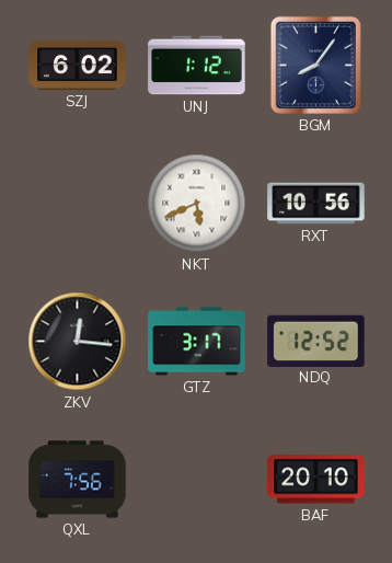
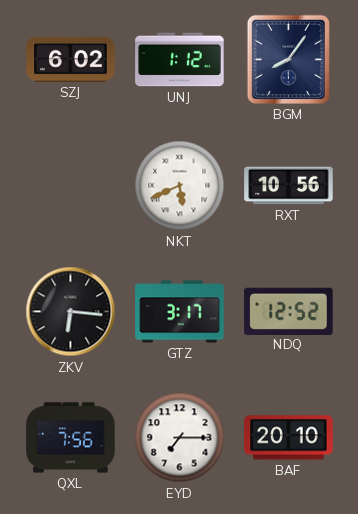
ZKV: 12:16 -> 6:16 (71, 312)
EYD: none -> 7:15 (180, 438)
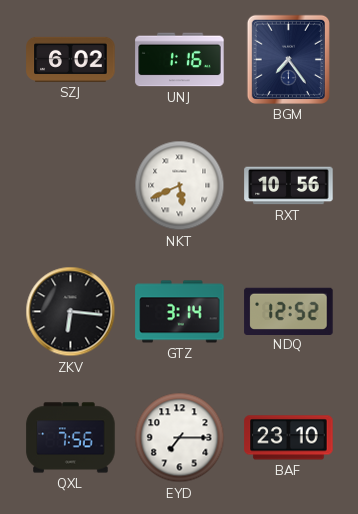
UNJ: 1:12 -> 1:16 (180, 60)
BGM: 8:06 -> 7:24 (288, 59)
GTZ: 3:17 -> 3:14 (180, 312)
BAF: 20:10 -> 23:10 (289, 438)
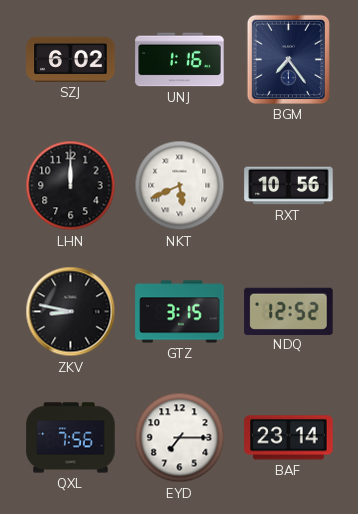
LHN: none -> 12:00 (71, 186)
ZKV: 6:16 -> 8:47 (71, 312)
GTZ: 3:14 -> 3:15 (180, 312)
BAF: 23:10 -> 23:14 (289, 438)
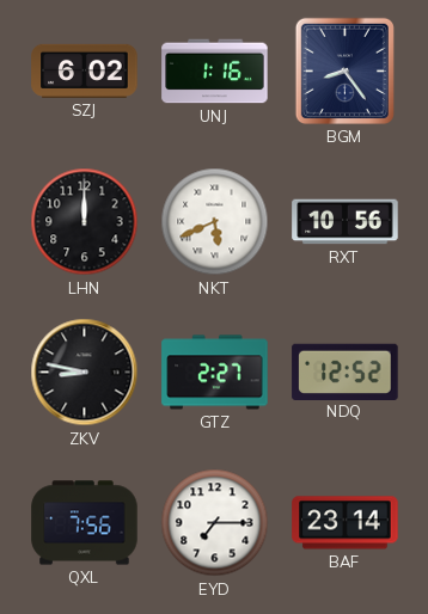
BGM: 7:24 -> 8:24 (344, 70)
GTZ: 3:15 -> 2:27 (215, 373)
